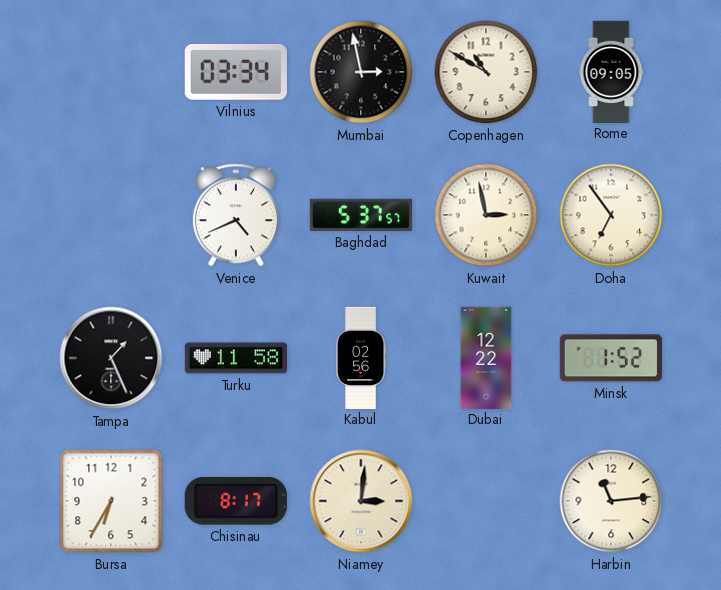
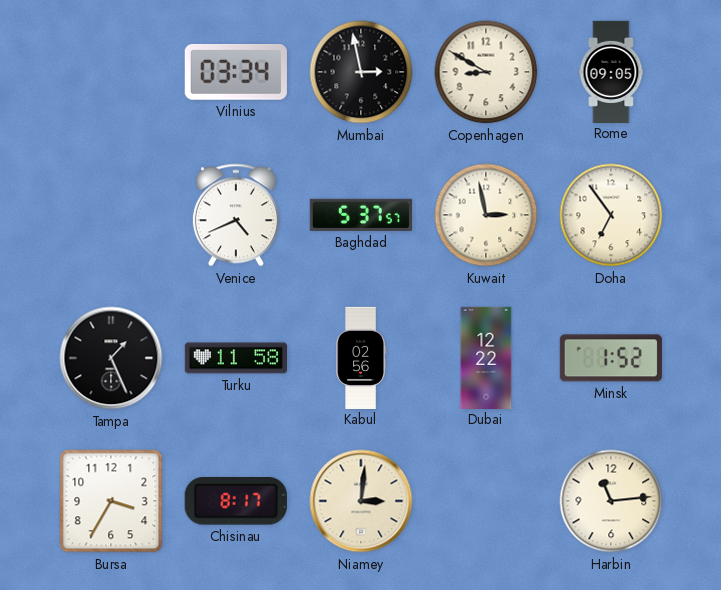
Copenhagen: 10:50 -> 8:50 (486, 72)
Bursa: 6:35 -> 3:35 (111, 501)
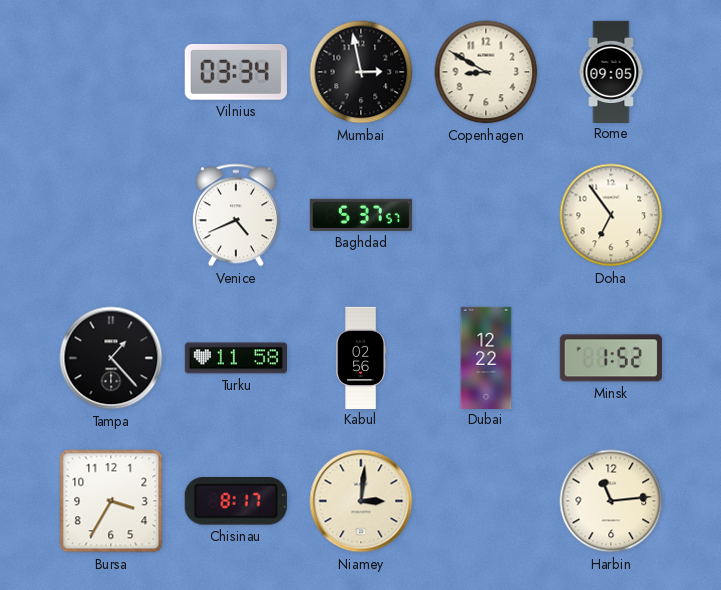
Kuwait: 2:58 -> none (486, 215)
Tampa: 1:26 -> 1:23 (111, 358)
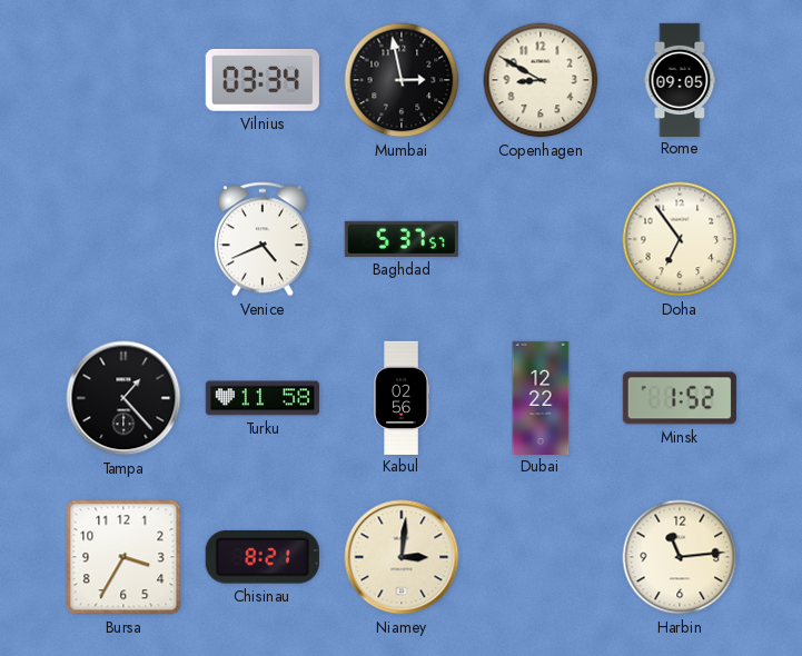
Chisinau: 8:17 -> 8:21 (263, 557)
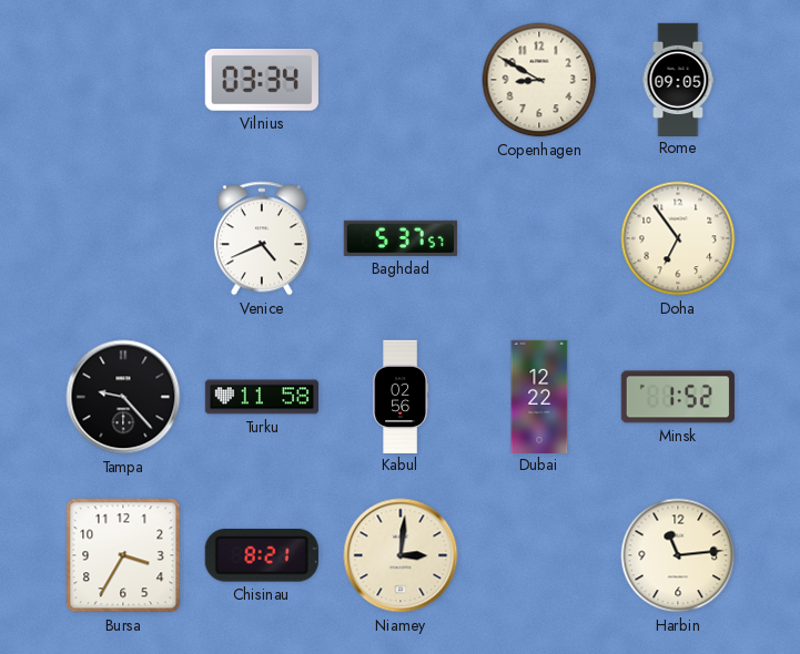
Mumbai: 2:58 -> none (402, 80)
Tampa: 1:23 -> 9:23 (123, 397)
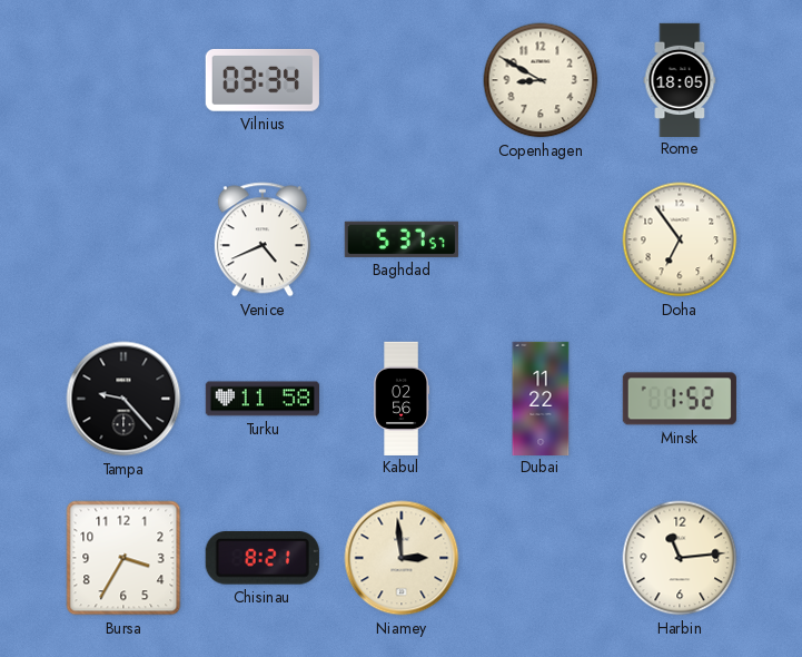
Rome: 09:05 -> 18:05 (680, 79)
Dubai: 12:22 -> 11:22 (541, 398)
Niamey: 3:01 -> 2:59 (402, 558)
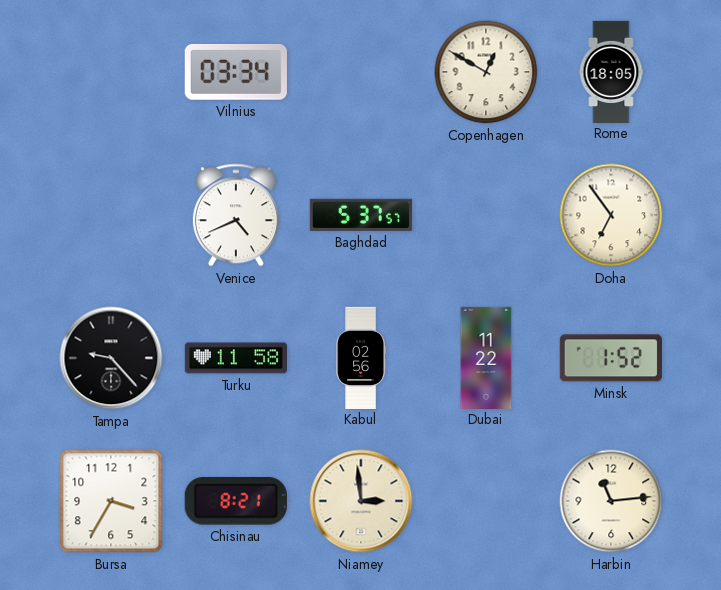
Copenhagen: 8:50 -> 12:50 (486, 72)
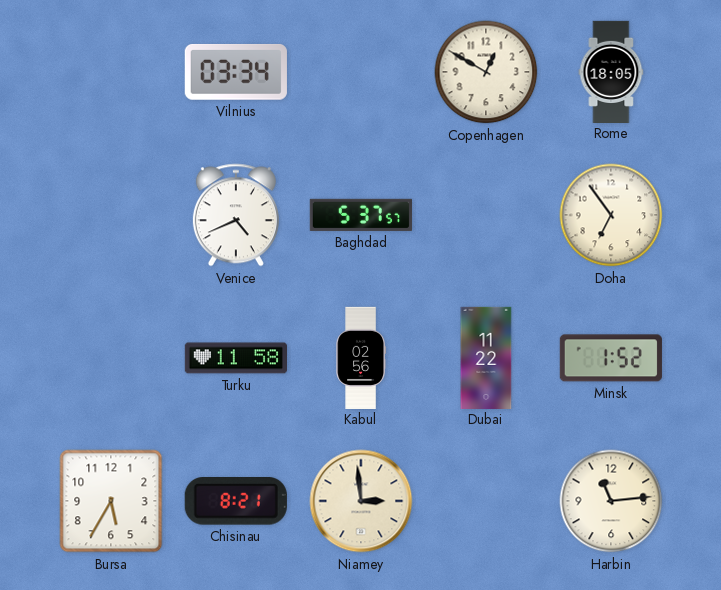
Tampa: 9:23 -> none (111, 358)
Bursa: 3:35 -> 5:35 (111, 501)
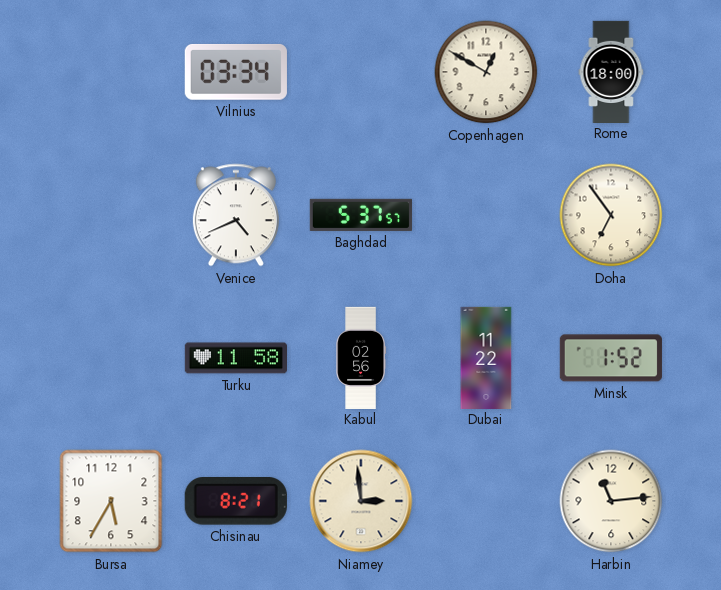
Rome: 18:05 -> 18:00 (611, 71)
